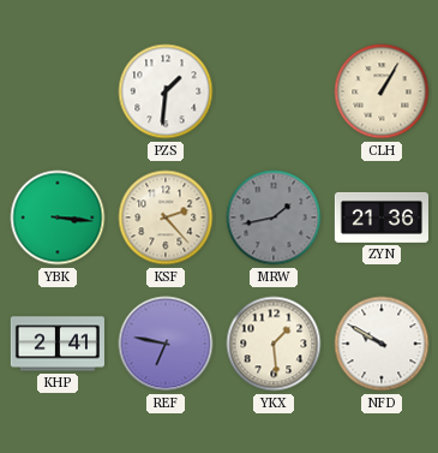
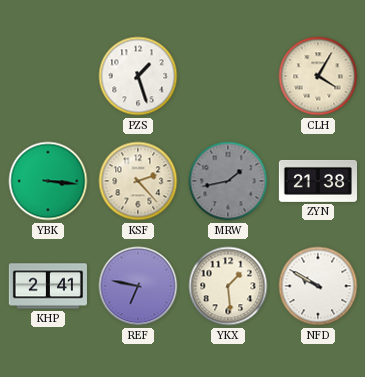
PZS: 1:31 -> 1:27 (138, 76)
CLH: 1:05 -> 4:05 (318, 76)
ZYN: 21:36 -> 21:38 (317, 181)
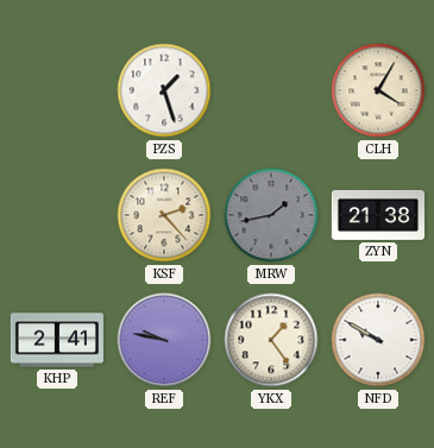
YBK: 3:16 -> none (48, 181)
REF: 6:47 -> 9:47 (164, 340)
YKX: 1:29 -> 1:24 (271, 340)
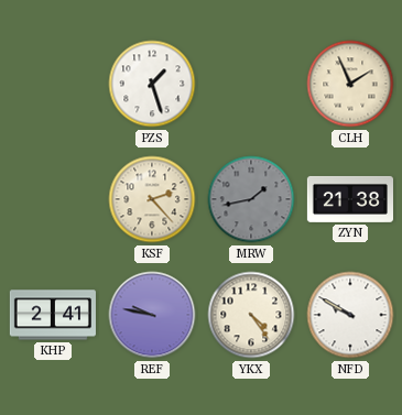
CLH: 4:05 -> 1:56 (350, 84)
YKX: 1:24 -> 4:24 (251, 315)
